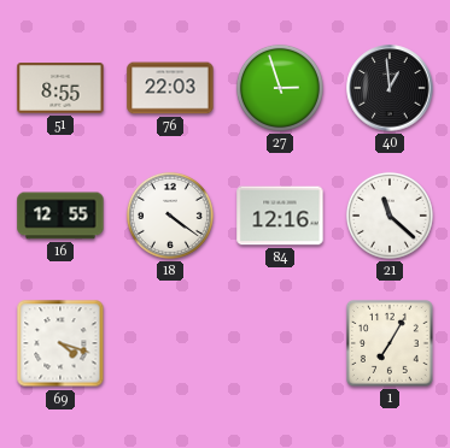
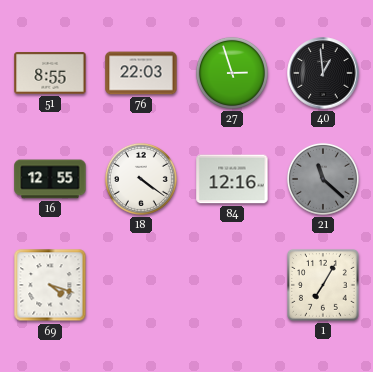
21 dial: white -> grey (323, 179)
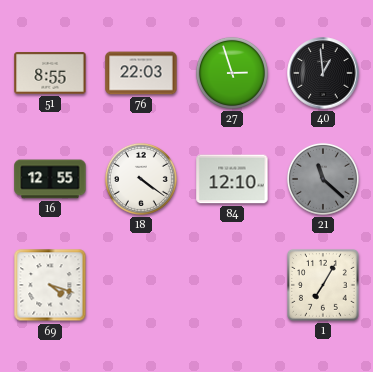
84: 12:16 -> 12:10 (232, 179)
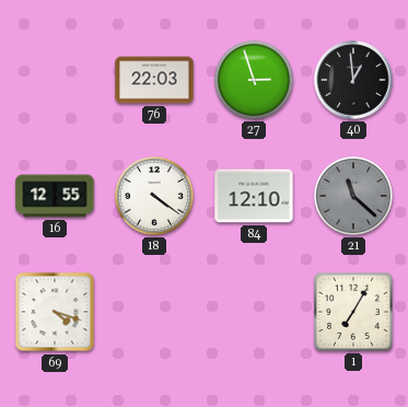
51: 8:55 -> none (50, 74)
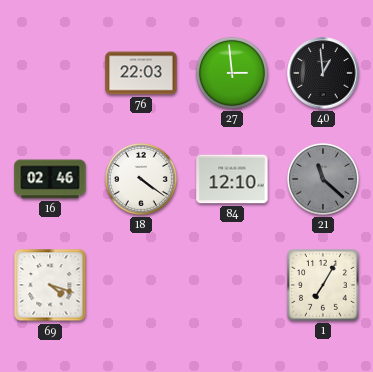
27: 2:57 -> 2:59 (232, 73)
16: 12:55 -> 02:46 (50, 179)
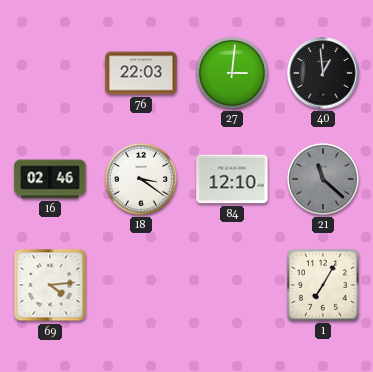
27: 2:59 -> 3:01 (232, 73)
18: 4:21 -> 3:21 (141, 179)
69: 4:18 -> 4:14 (50, 285)
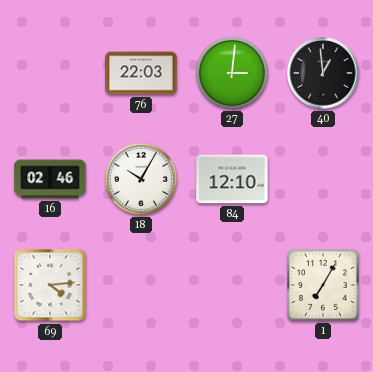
18: 3:21 -> 10:05 (141, 179)
21: 11:22 -> none (323, 179)
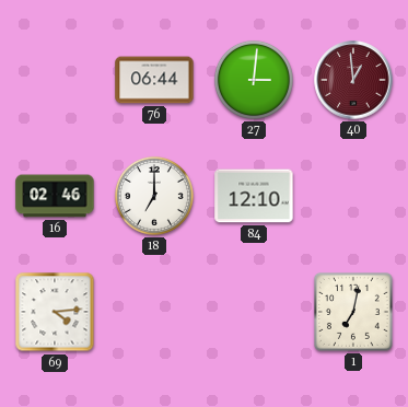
76: 22:03 -> 06:44 (154, 80)
40 dial: black -> burgundy (353, 80)
18: 10:05 -> 7:00 (154, 196)
1: 7:05 -> 7:02 (353, 312)
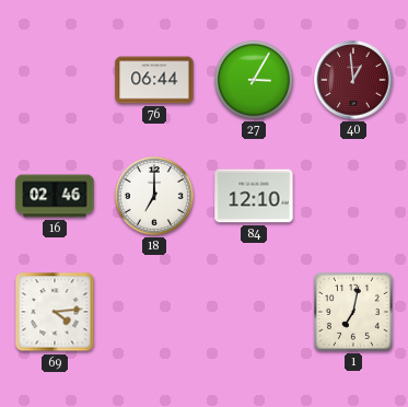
27: 3:01 -> 3:05 (254, 80)
